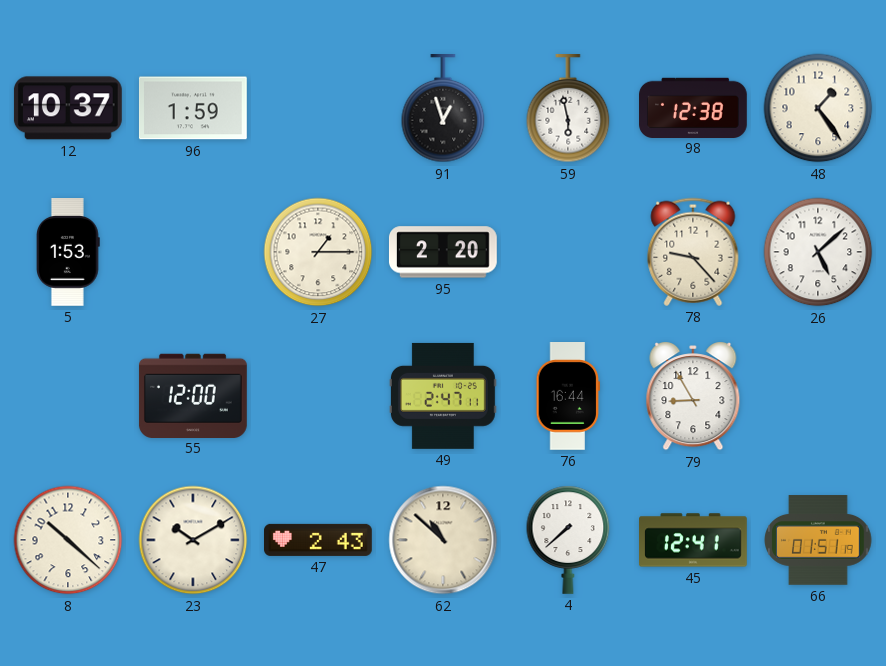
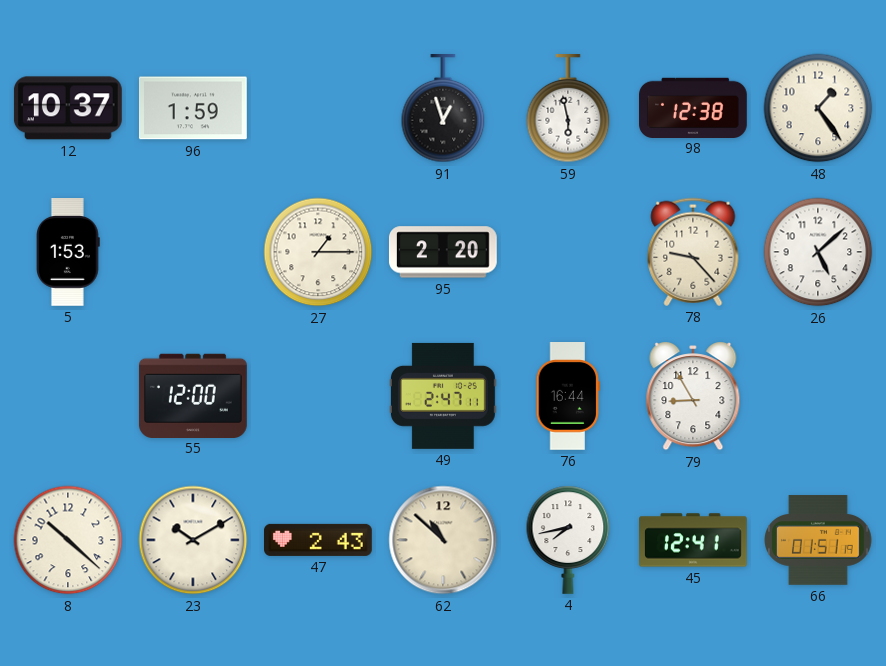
4: 7:38 -> 7:43 (568, 540)
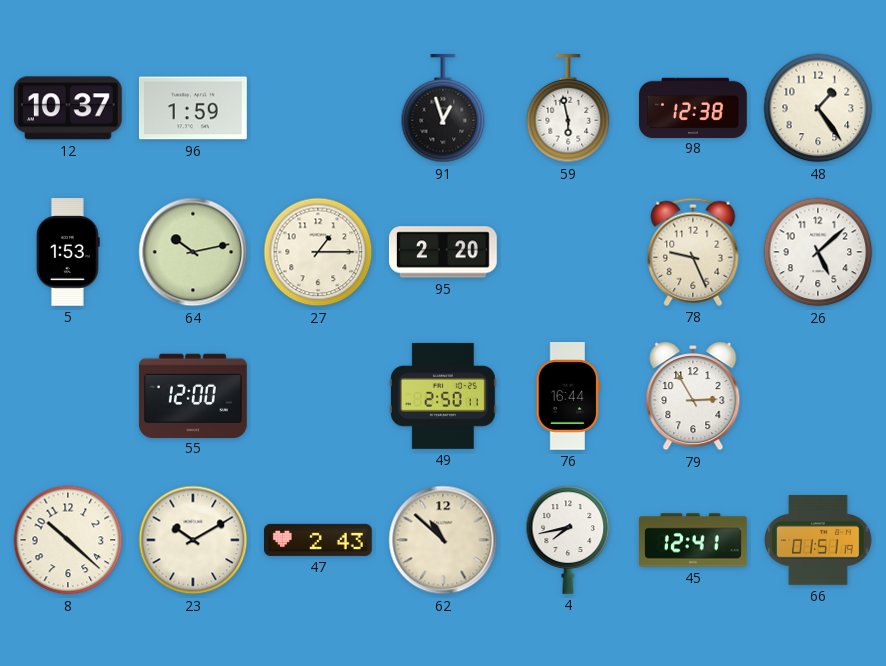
64: none -> 10:13 (193, 252)
78: 9:23 -> 9:26 (693, 252)
49: 2:47 -> 2:50 (443, 396)
79: 8:55 -> 2:55 (693, 396)
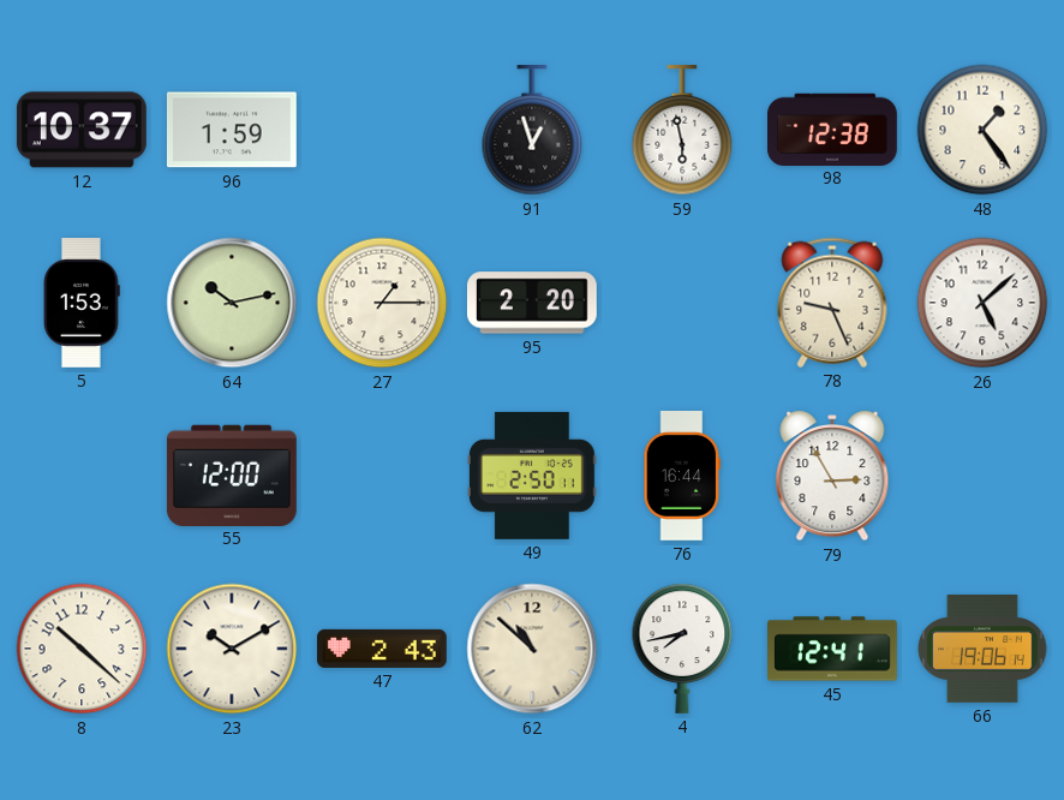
66: 01:51 -> 19:06 (982, 649)
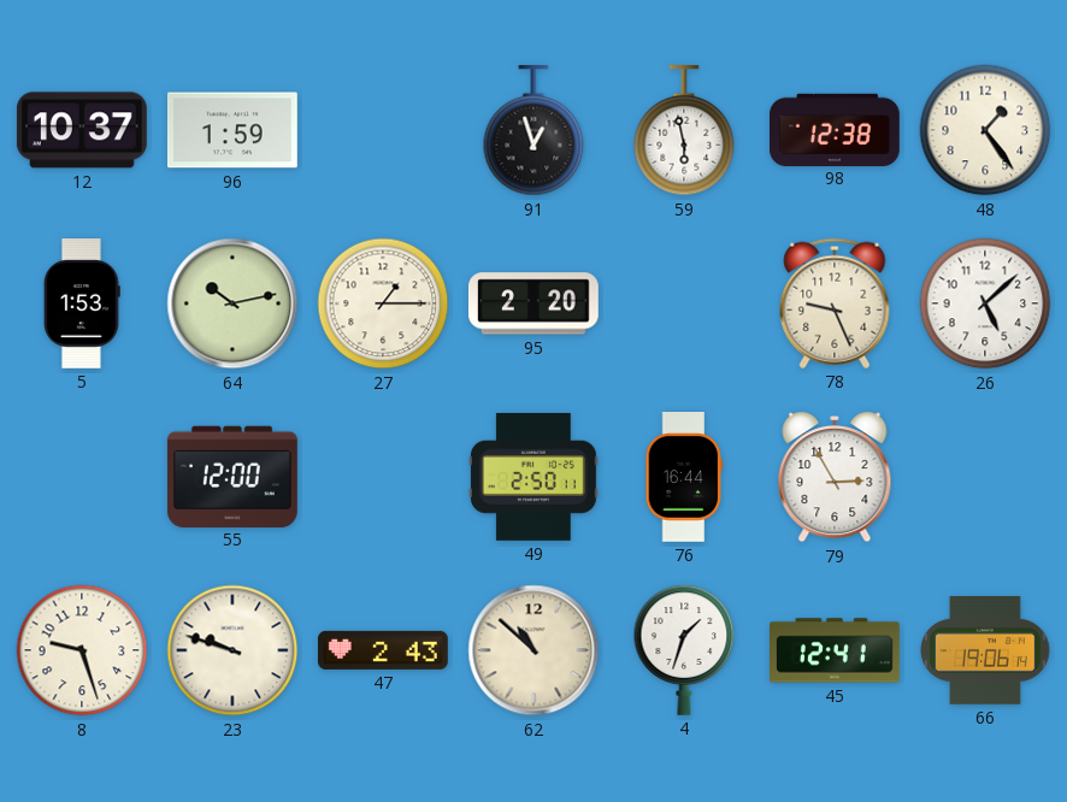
8: 10:22 -> 9:27 (82, 650)
23: 10:10 -> 9:48 (232, 650)
4: 7:43 -> 1:33 (684, 650)
